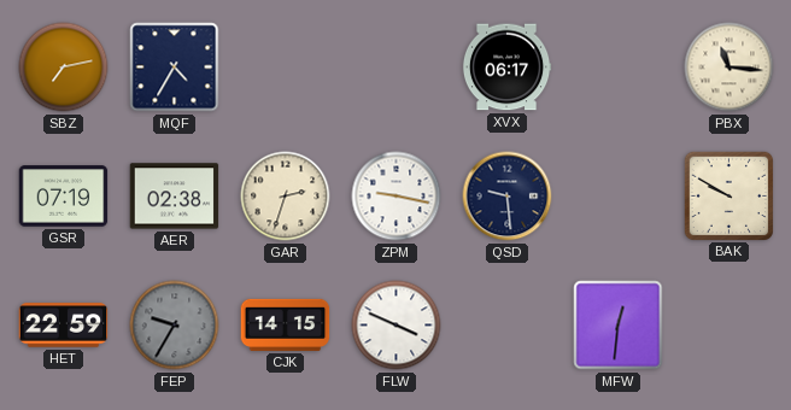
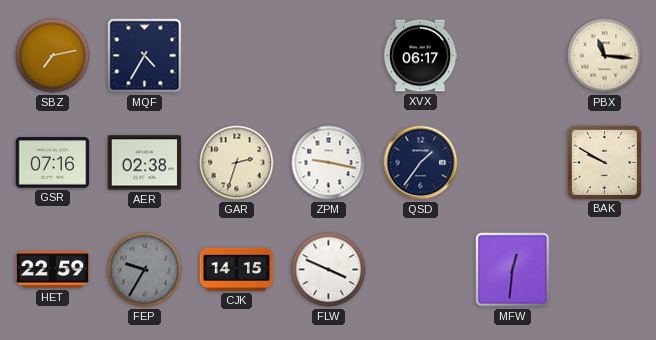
GSR: 07:19 -> 07:16 (53, 163)
QSD: 9:29 -> 1:36 (421, 163)
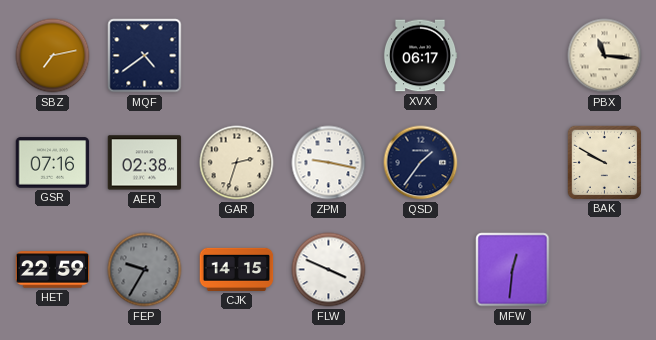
MQF: 4:35 -> 4:39 (145, 56)
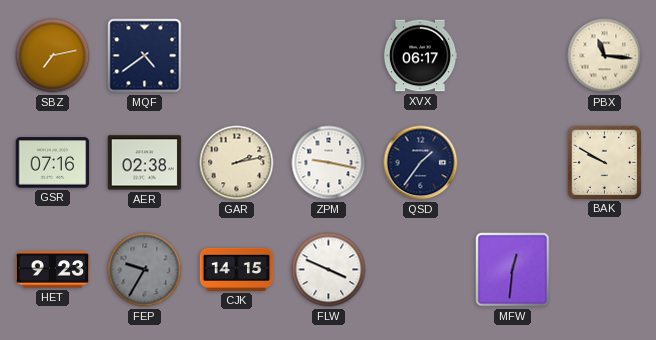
GAR: 2:33 -> 2:13 (237, 163)
HET: 22:59 -> 9:23 (53, 270)
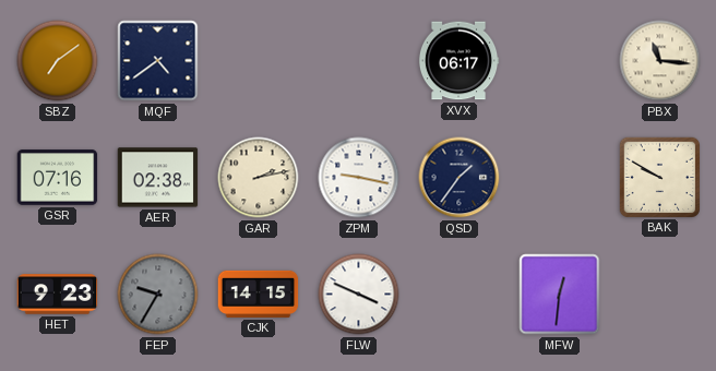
SBZ: 7:13 -> 7:09 (58, 61)
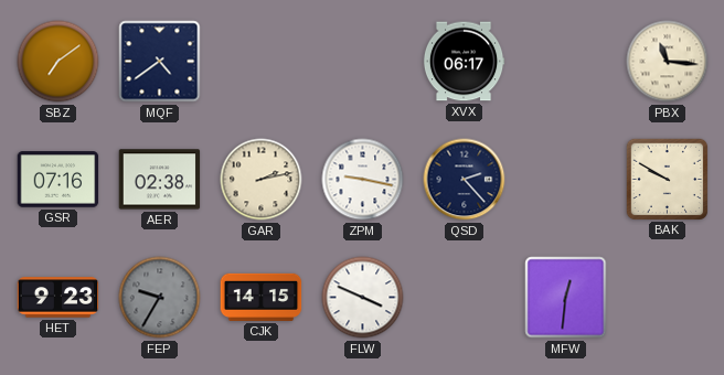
QSD: 1:36 -> 2:23 (465, 180)
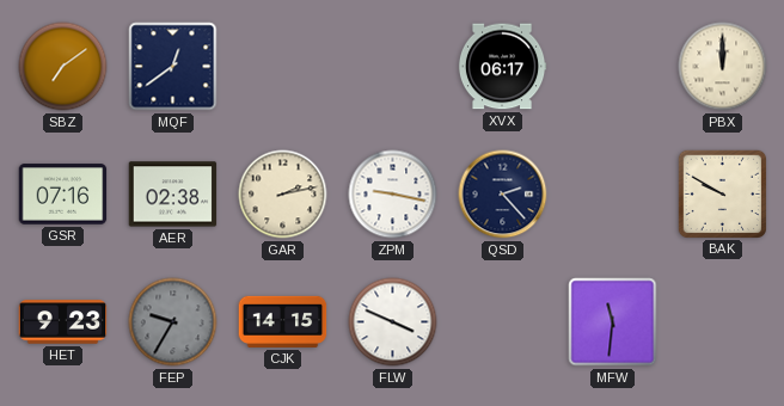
MQF: 4:39 -> 12:39 (173, 67)
PBX: 11:16 -> 12:00 (723, 67)
MFW: 12:31 -> 11:31 (613, 322)
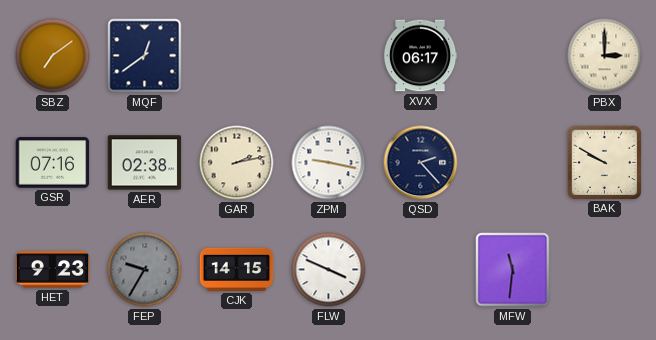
PBX: 12:00 -> 3:00 (605, 56)
